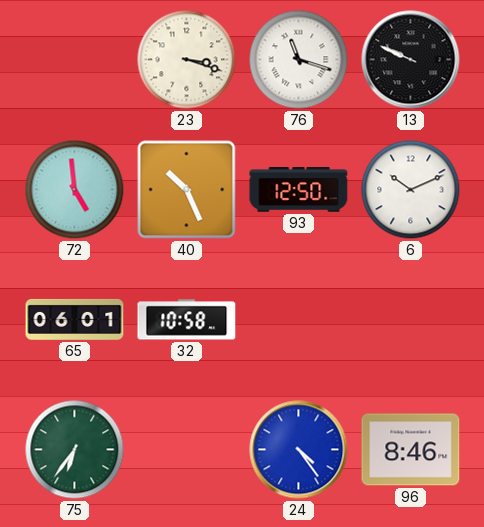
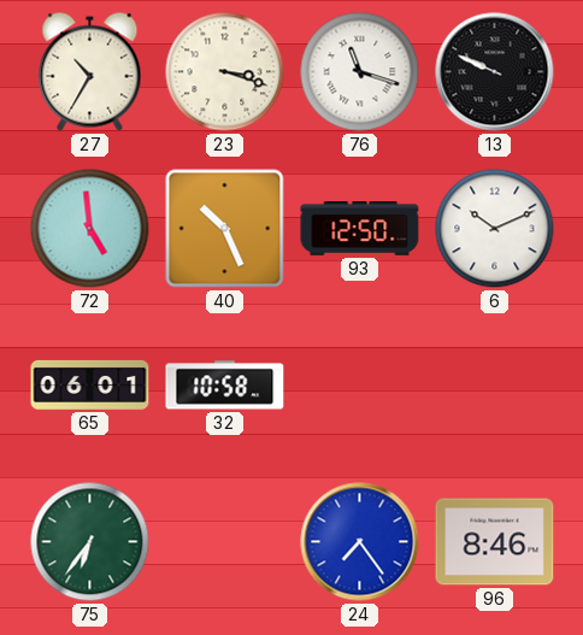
27: none -> 10:35 (90, 72)
24: 4:24 -> 7:24 (360, 542)
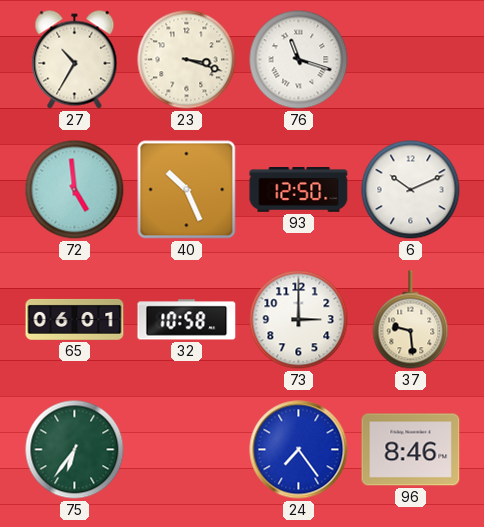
13: 9:49 -> none (495, 72)
73: none -> 3:00 (299, 320)
37: none -> 9:29 (411, 320)
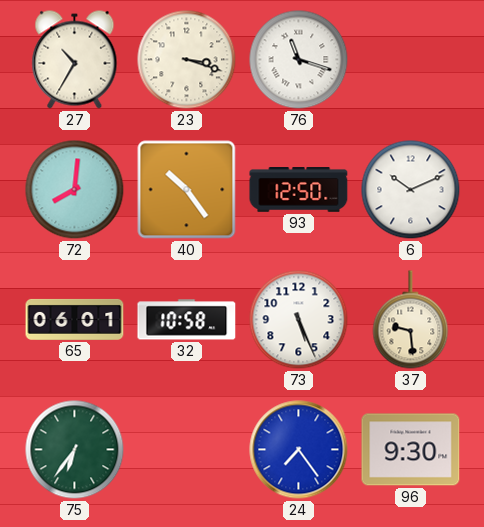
72: 4:59 -> 8:01 (75, 190)
40: 10:26 -> 10:24 (187, 190)
73: 3:00 -> 5:26 (299, 320)
96: 8:46 -> 9:30 (411, 450)
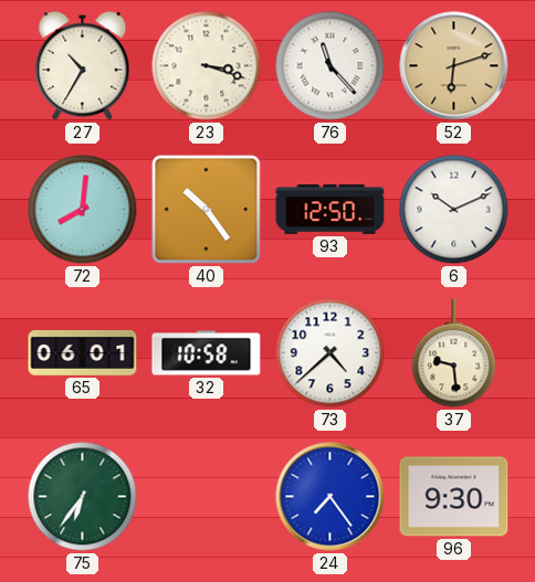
76: 11:18 -> 11:23 (331, 66)
52: none -> 6:12 (454, 66)
73: 5:26 -> 4:38 (331, 353)
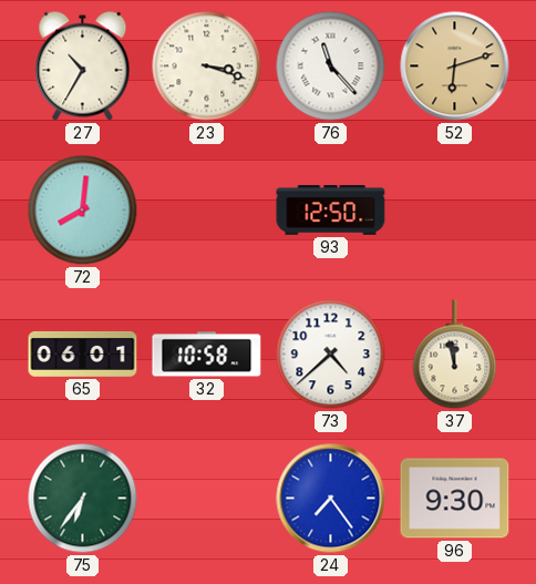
40: 10:24 -> none (207, 210)
6: 10:11 -> none (454, 210)
37: 9:29 -> 11:58 (455, 355)
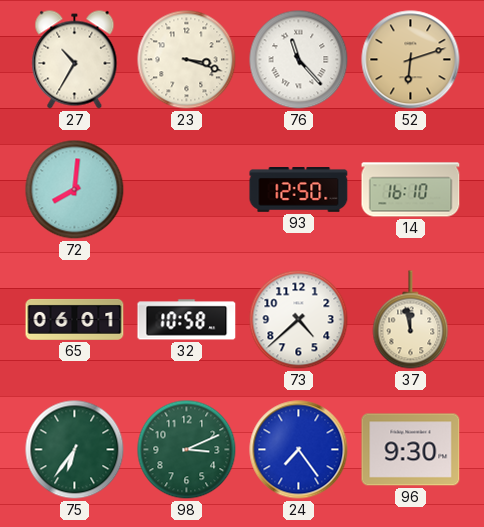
14: none -> 16:10 (411, 190)
98: none -> 3:11 (187, 450)
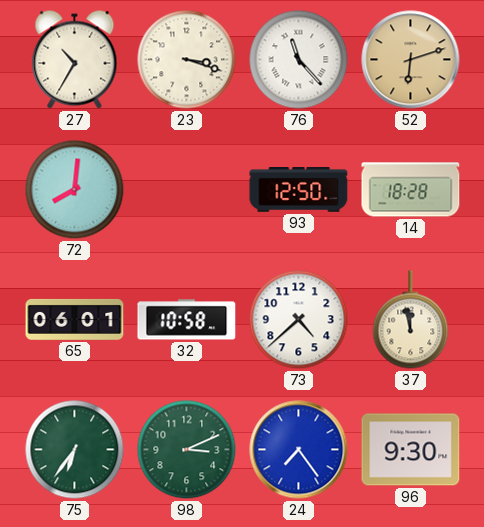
14: 16:10 -> 18:28 (411, 190)
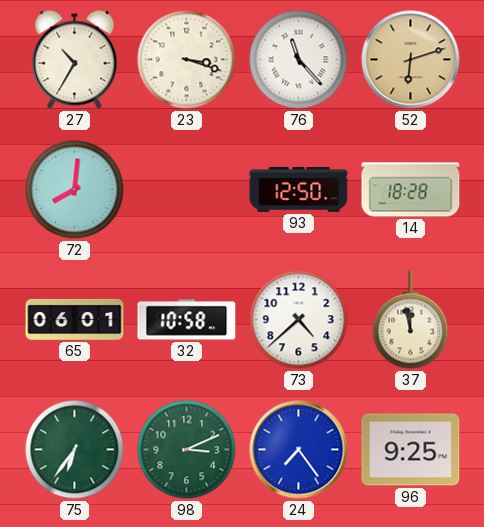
96: 9:30 -> 9:25 (411, 450)
